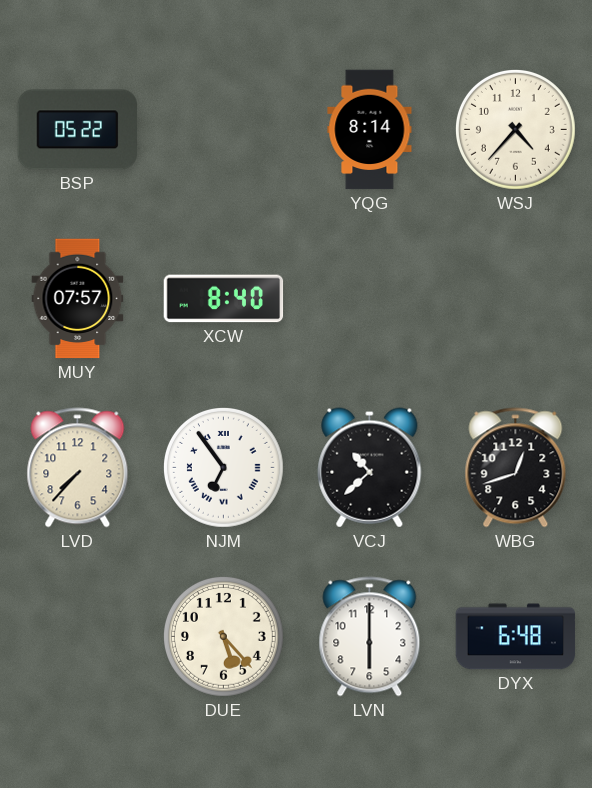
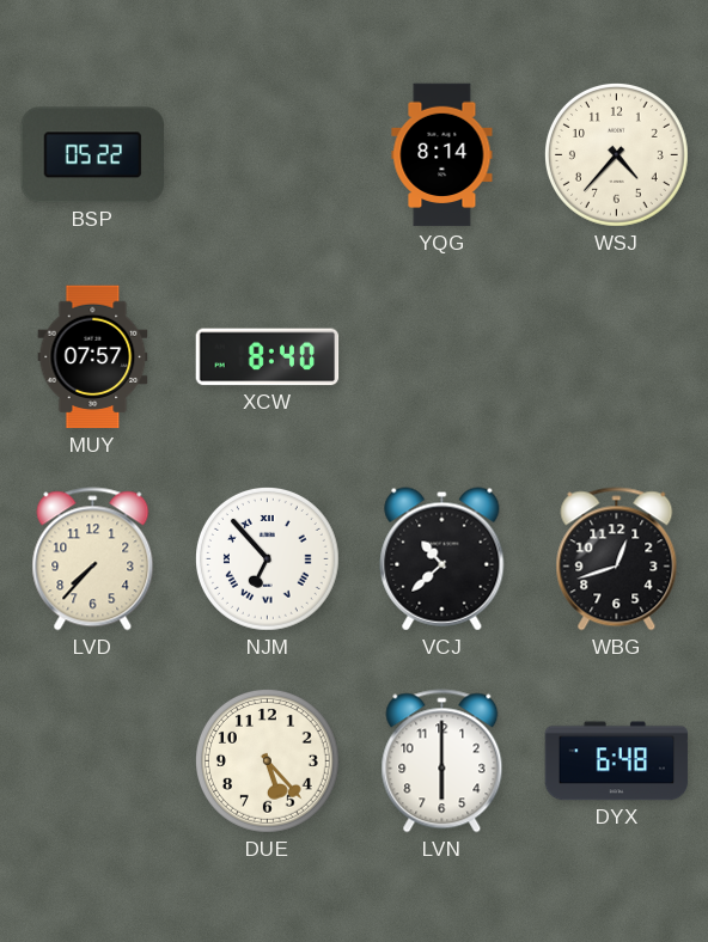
NJM: 6:54 -> 6:53 (268, 559)
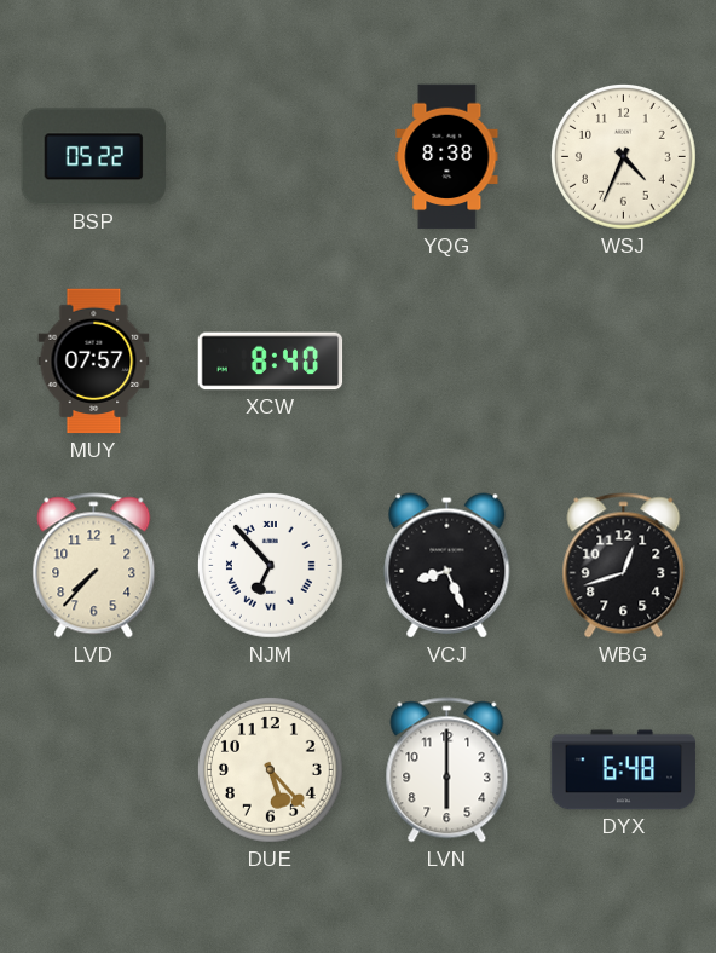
YQG: 8:14 -> 8:38 (447, 157)
WSJ: 4:37 -> 4:34 (624, 157)
VCJ: 10:38 -> 8:26 (447, 566)
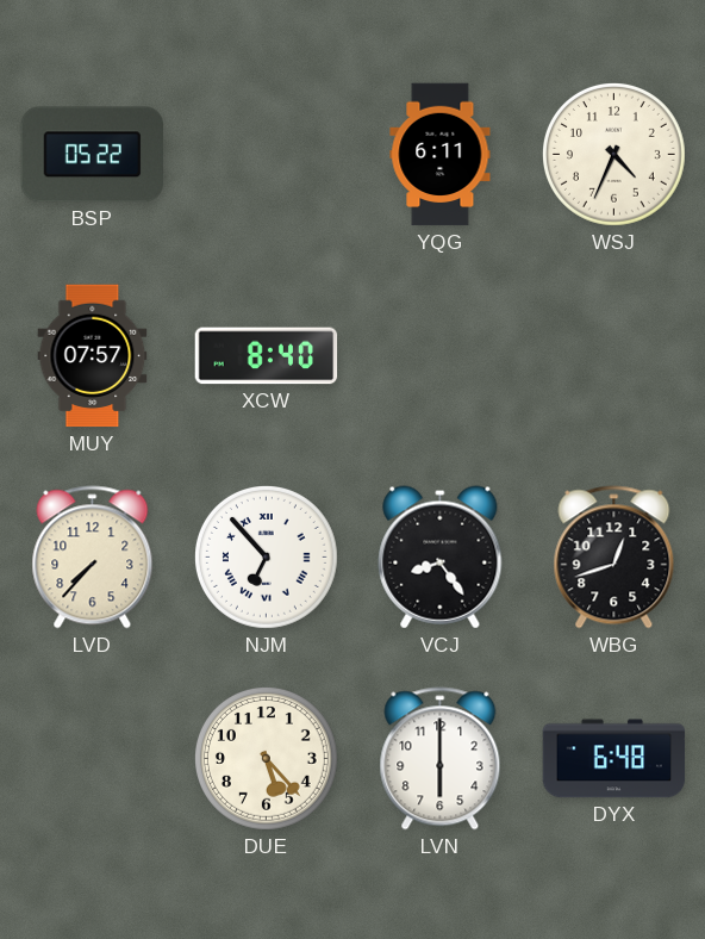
YQG: 8:38 -> 6:11 (441, 155)
VCJ: 8:26 -> 8:24 (441, 558)
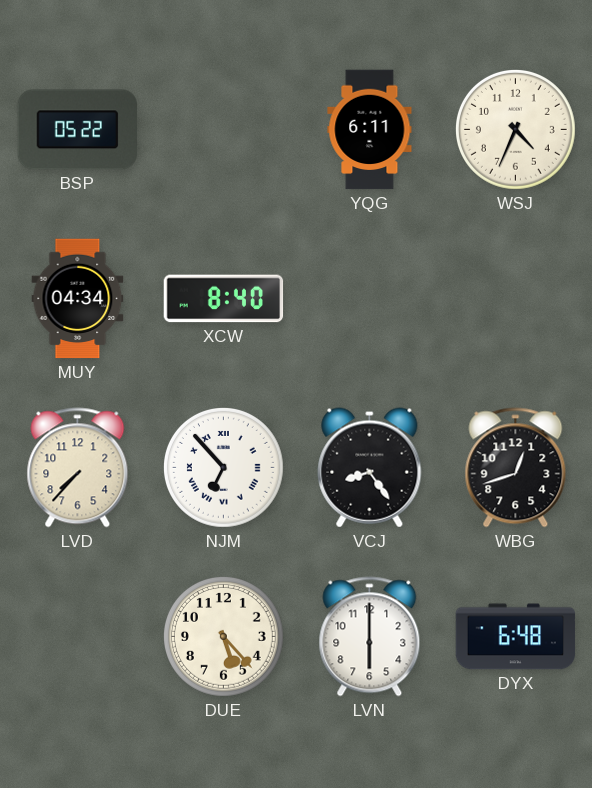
MUY: 07:57 -> 04:34 (78, 299)
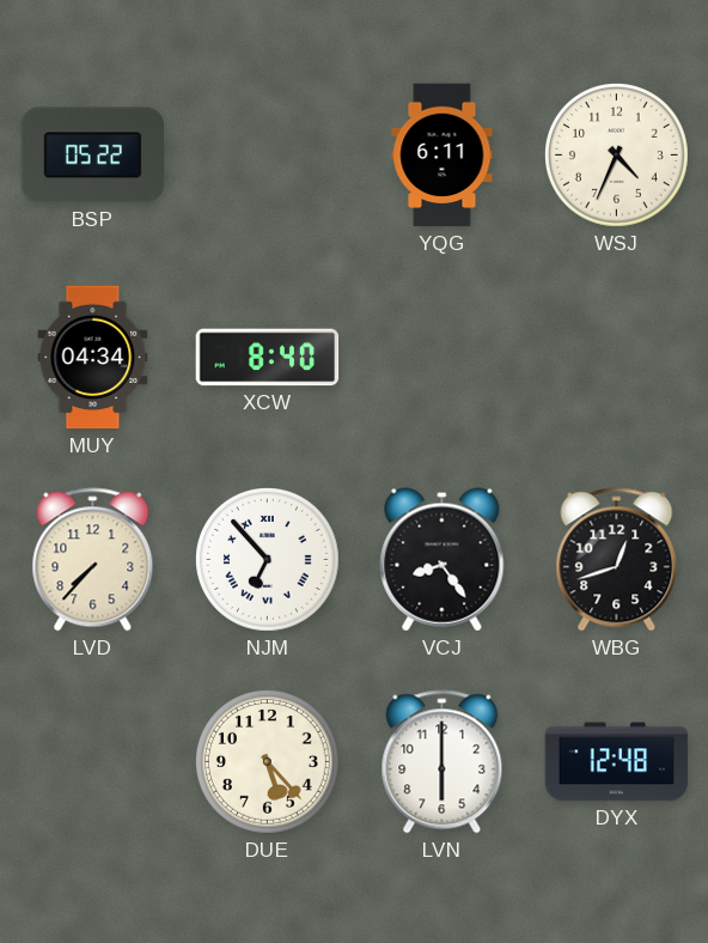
DYX: 6:48 -> 12:48 (617, 762)
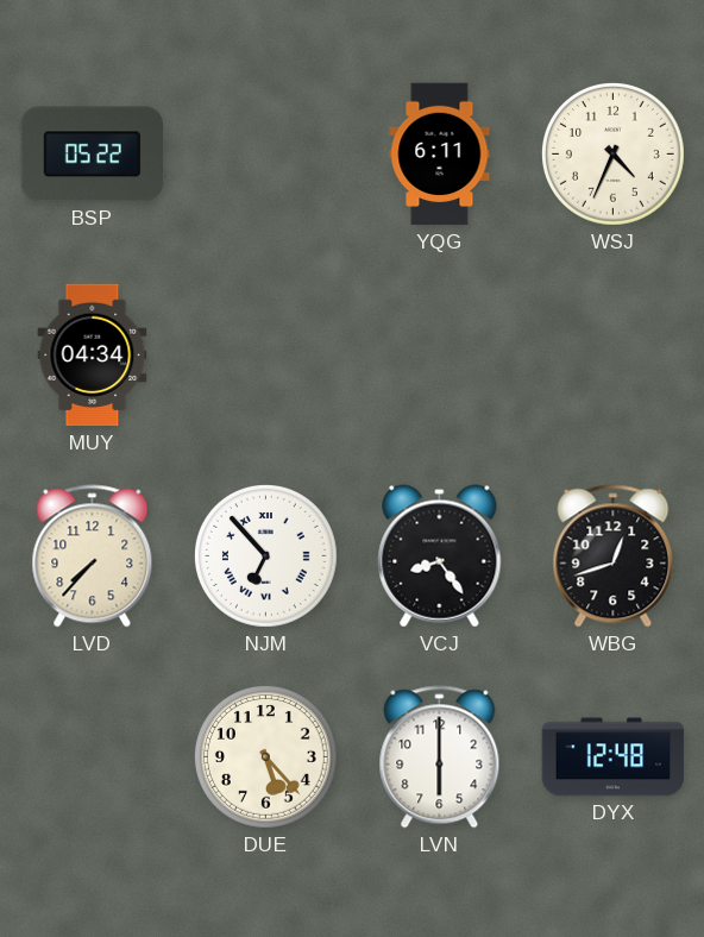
XCW: 8:40 -> none (268, 358)
